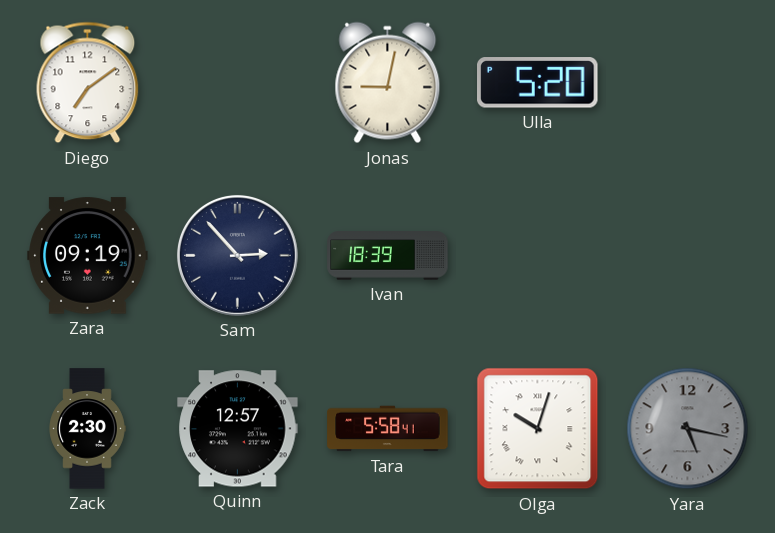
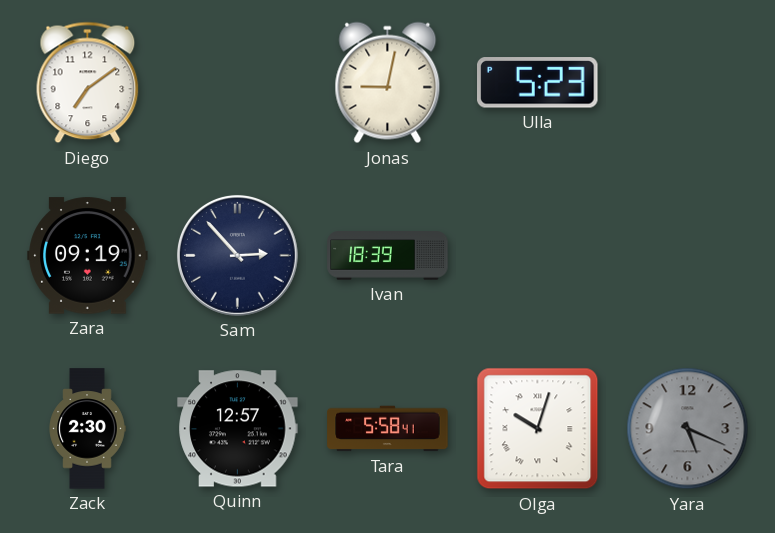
Ulla: 5:20 -> 5:23 (538, 83)
Yara: 5:17 -> 5:19 (688, 429)
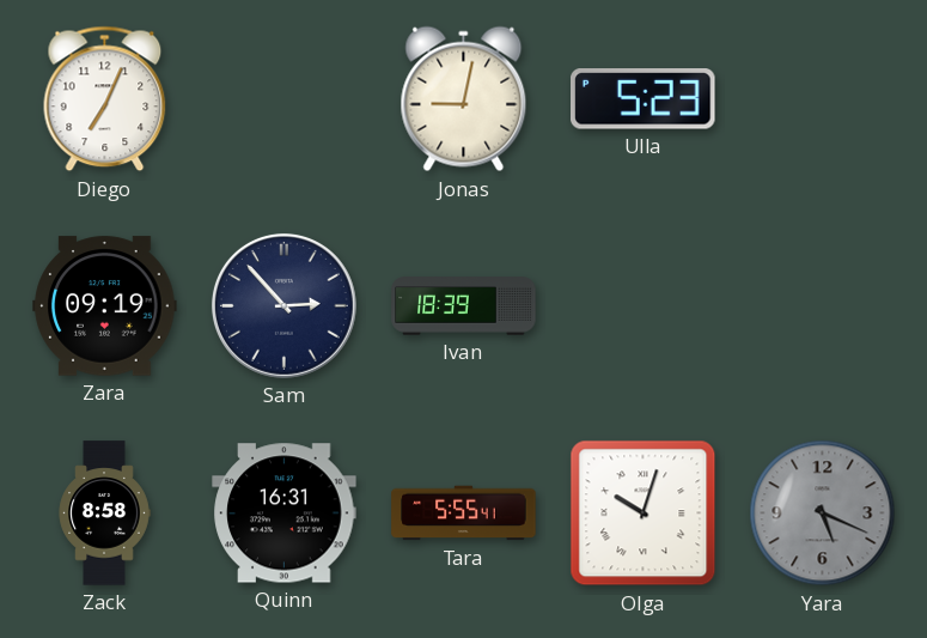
Diego: 7:09 -> 7:04 (105, 99)
Zack: 2:30 -> 8:58 (104, 514)
Quinn: 12:57 -> 16:31 (285, 514)
Tara: 5:58 -> 5:55 (464, 514)
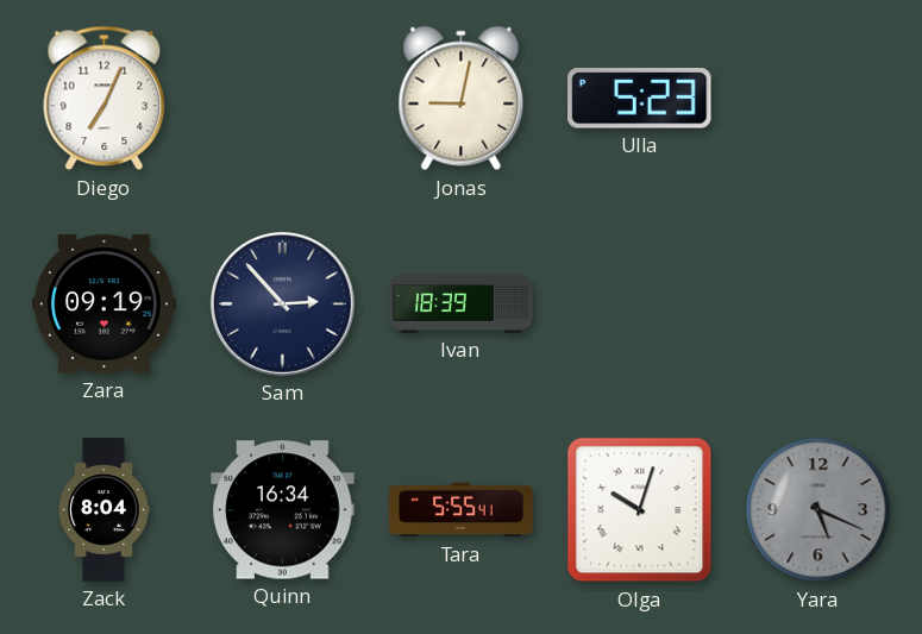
Zack: 8:58 -> 8:04 (104, 510)
Quinn: 16:31 -> 16:34 (283, 510)
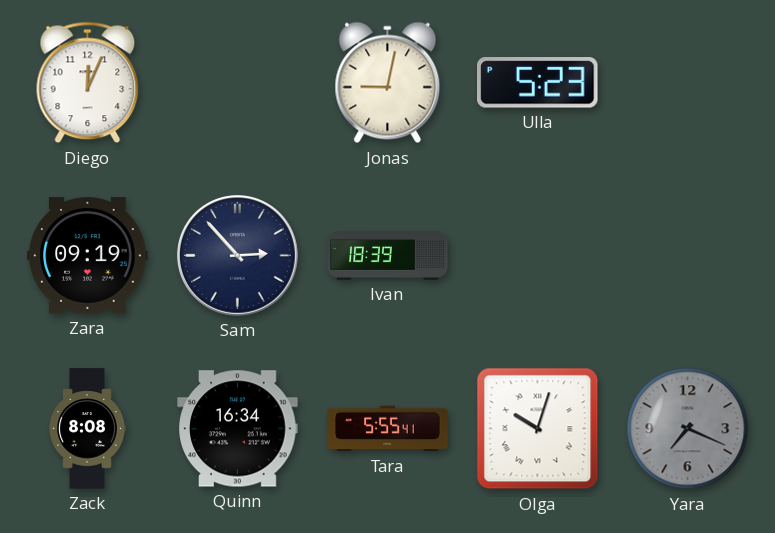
Diego: 7:04 -> 12:04 (88, 83)
Zack: 8:04 -> 8:08 (87, 429)
Yara: 5:19 -> 7:19 (688, 429)
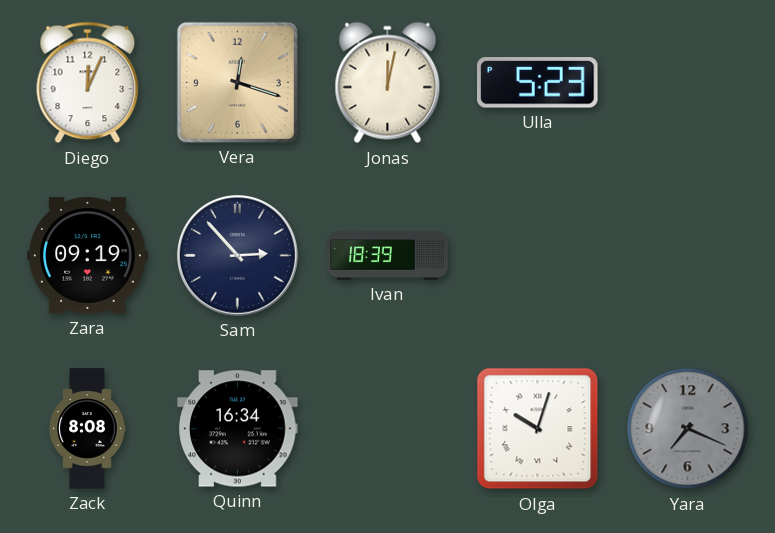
Vera: none -> 12:18 (237, 82)
Jonas: 9:02 -> 12:02 (388, 83)
Tara: 5:55 -> none (388, 429)
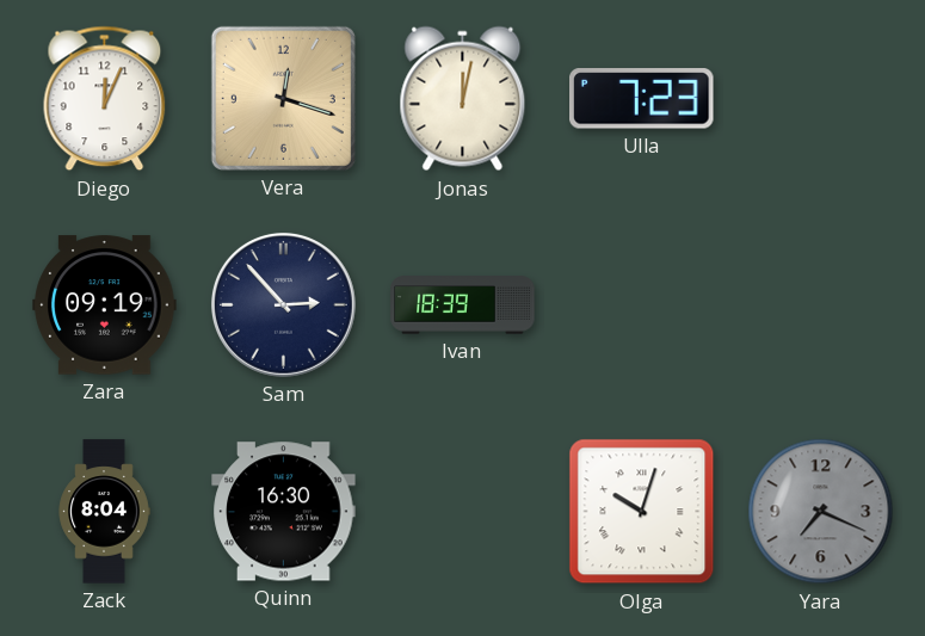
Ulla: 5:23 -> 7:23 (642, 99)
Zack: 8:08 -> 8:04 (104, 512)
Quinn: 16:34 -> 16:30 (284, 512)
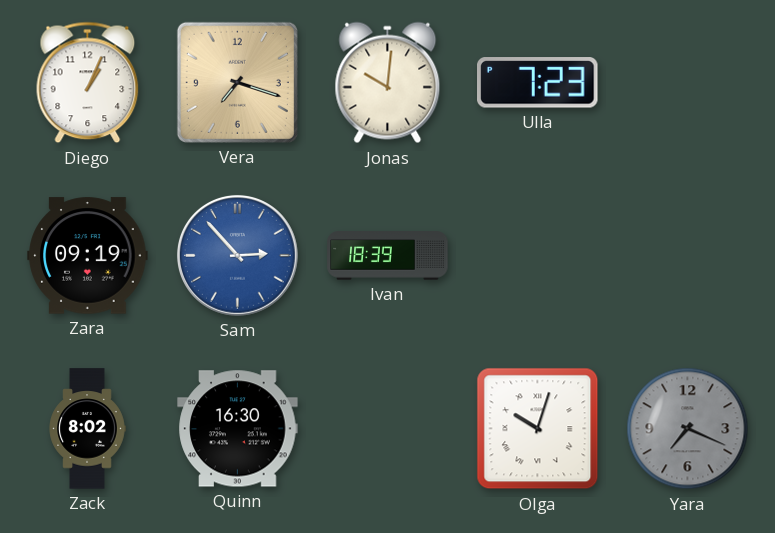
Diego: 12:04 -> 1:04 (88, 83)
Vera: 12:18 -> 7:18 (237, 82)
Jonas: 12:02 -> 10:01 (388, 83)
Sam dial: navy -> blue (237, 255)
Zack: 8:04 -> 8:02 (87, 429)
